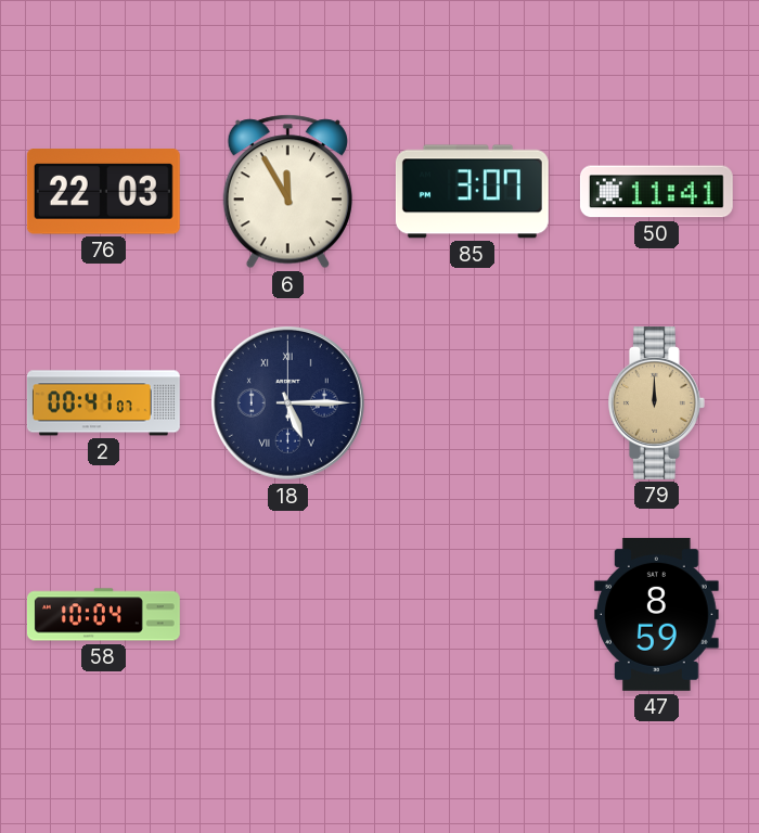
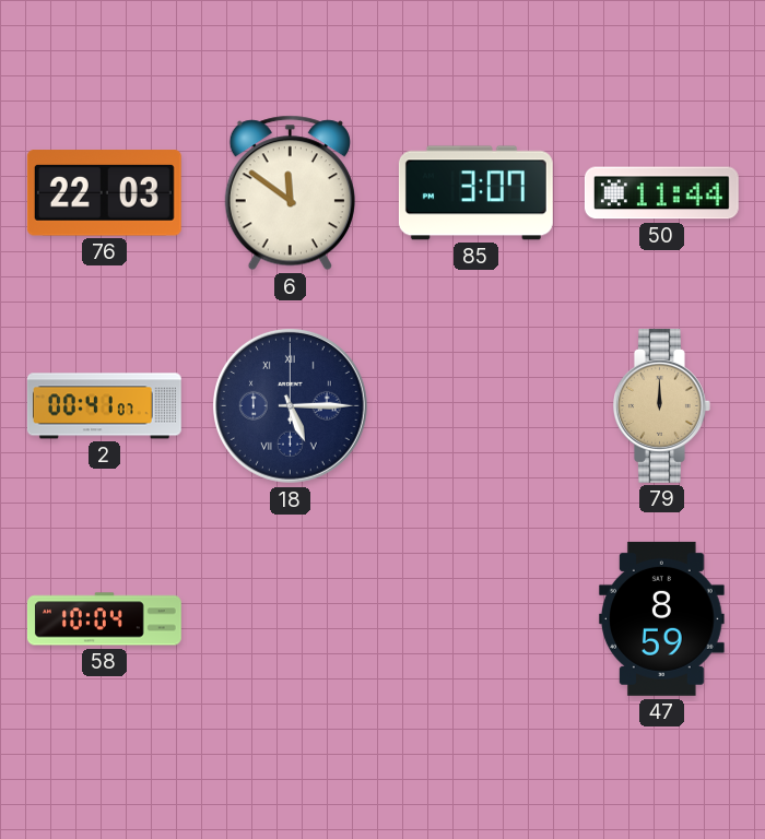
6: 11:55 -> 11:51 (290, 193)
50: 11:41 -> 11:44 (661, 193)
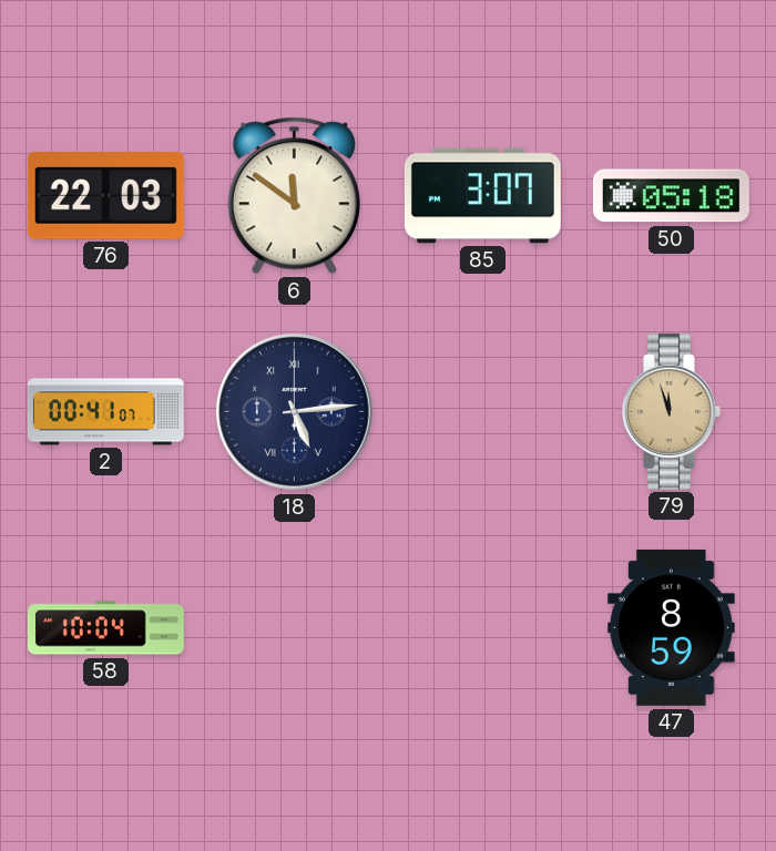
50: 11:44 -> 05:18 (671, 196)
18: 5:15 -> 5:14 (294, 411)
79: 12:00 -> 11:57 (672, 411)
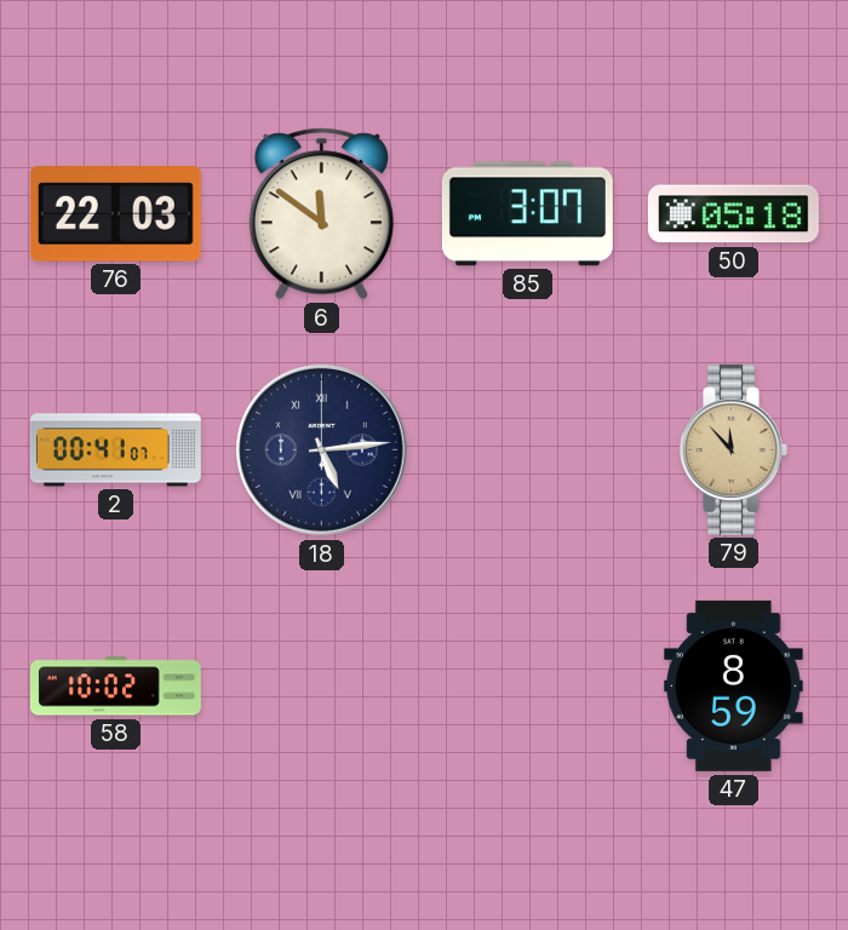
79: 11:57 -> 11:53 (734, 449)
58: 10:04 -> 10:02 (115, 687)
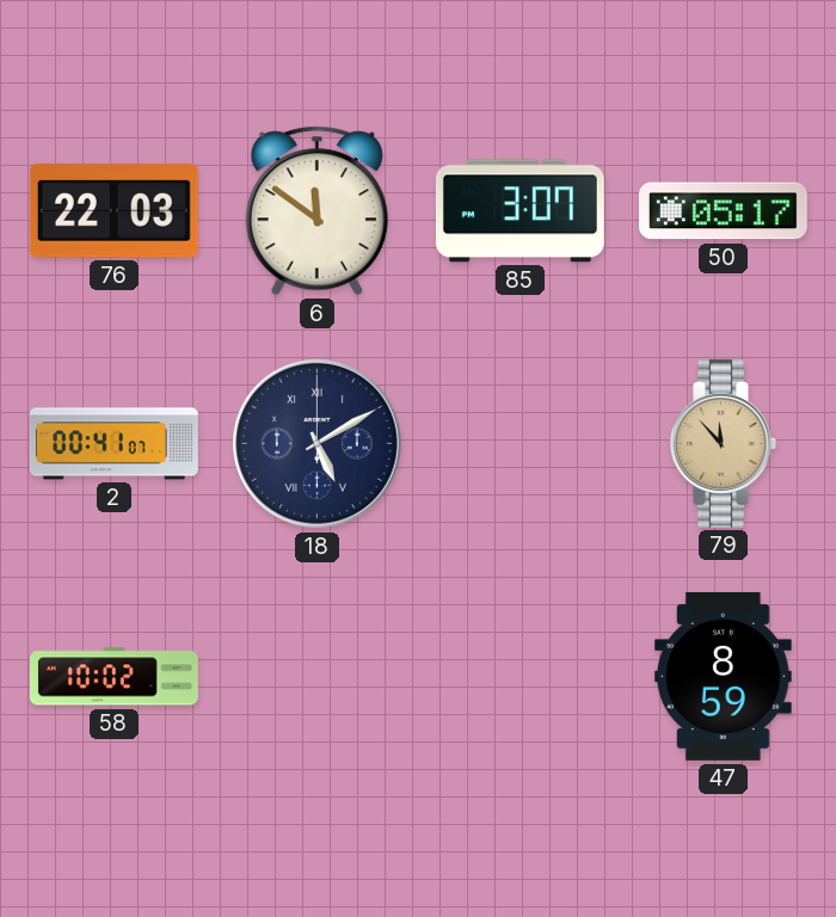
50: 05:18 -> 05:17 (723, 211)
18: 5:14 -> 5:10 (316, 443)
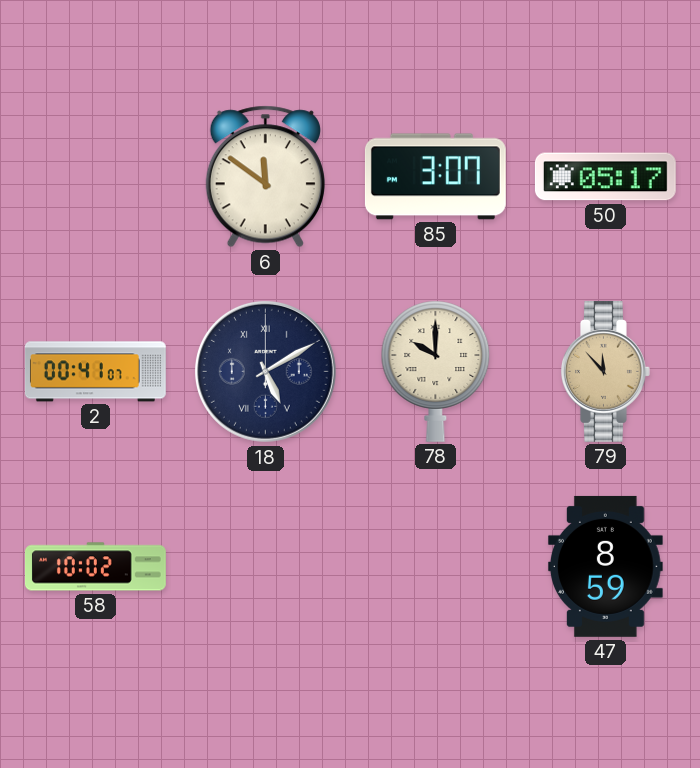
76: 22:03 -> none (113, 211)
78: none -> 10:00 (436, 371)
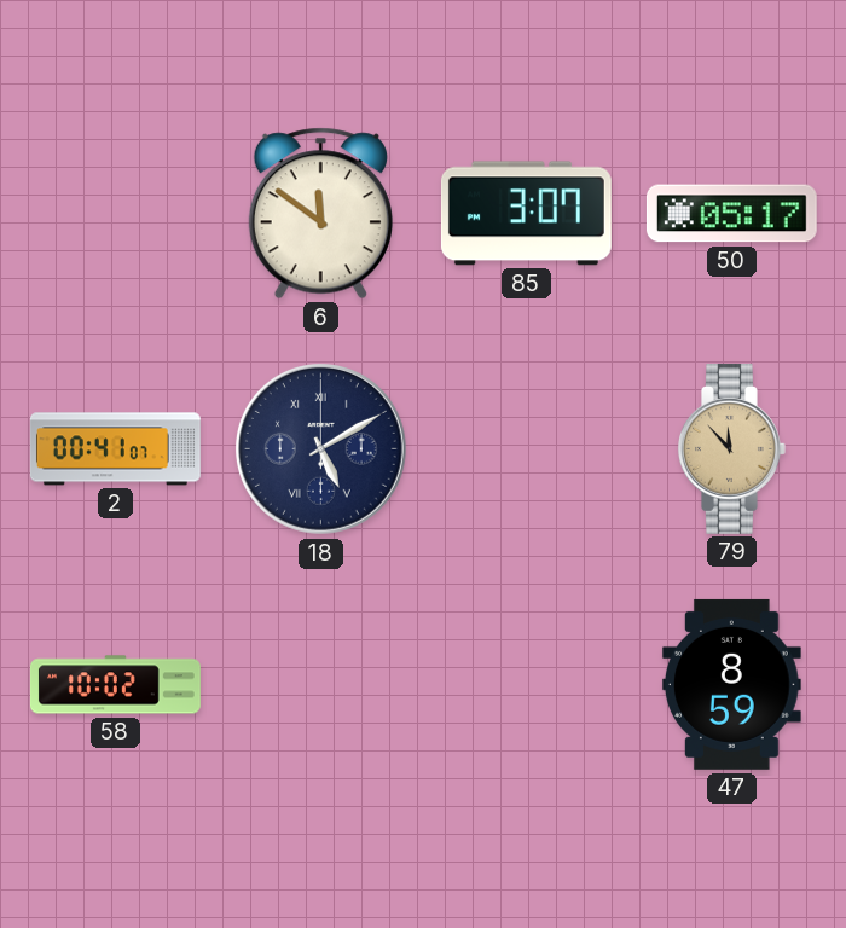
78: 10:00 -> none (436, 371)
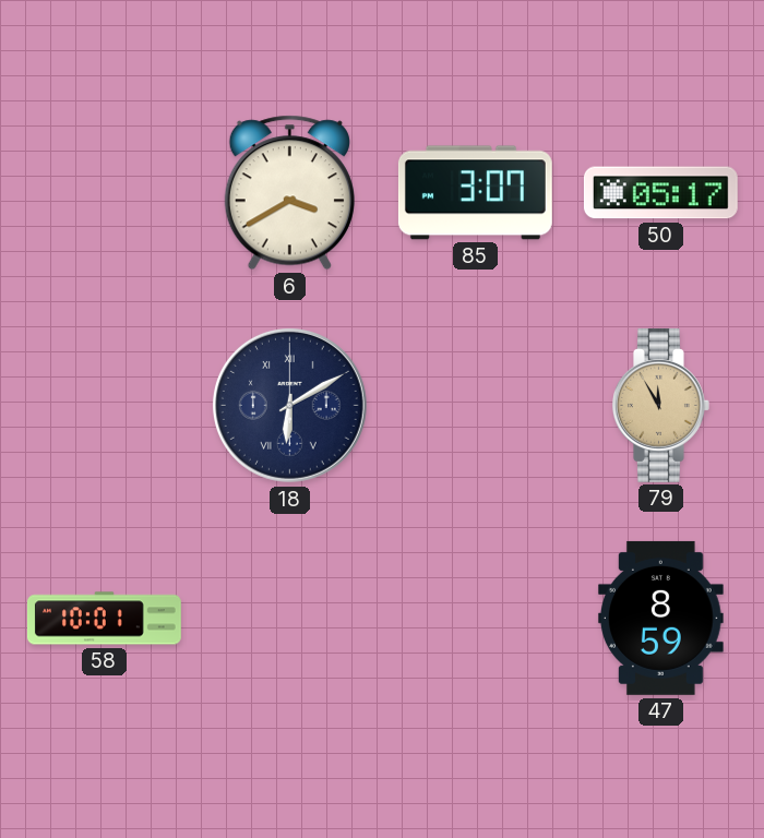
6: 11:51 -> 3:40 (289, 193)
2: 00:41 -> none (115, 449)
18: 5:10 -> 6:10 (289, 405)
79: 11:53 -> 11:55 (661, 405)
58: 10:02 -> 10:01 (104, 619)
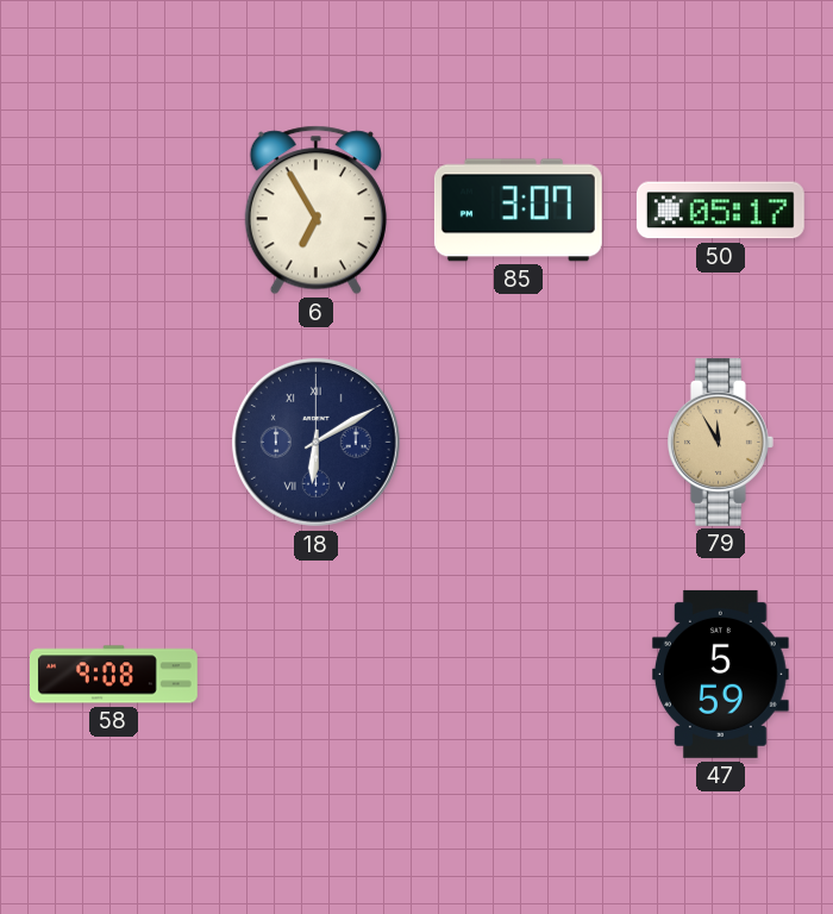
6: 3:40 -> 6:55 (315, 211)
58: 10:01 -> 9:08 (113, 675)
47: 8:59 -> 5:59 (720, 674)
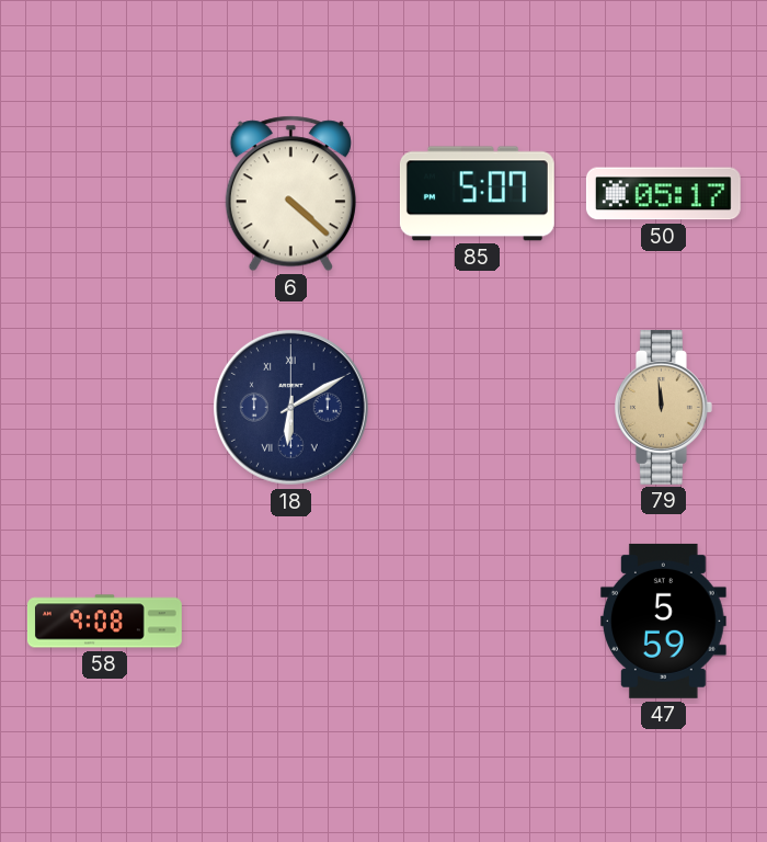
6: 6:55 -> 4:22 (290, 194)
85: 3:07 -> 5:07 (477, 194)
79: 11:55 -> 11:59 (664, 407)
